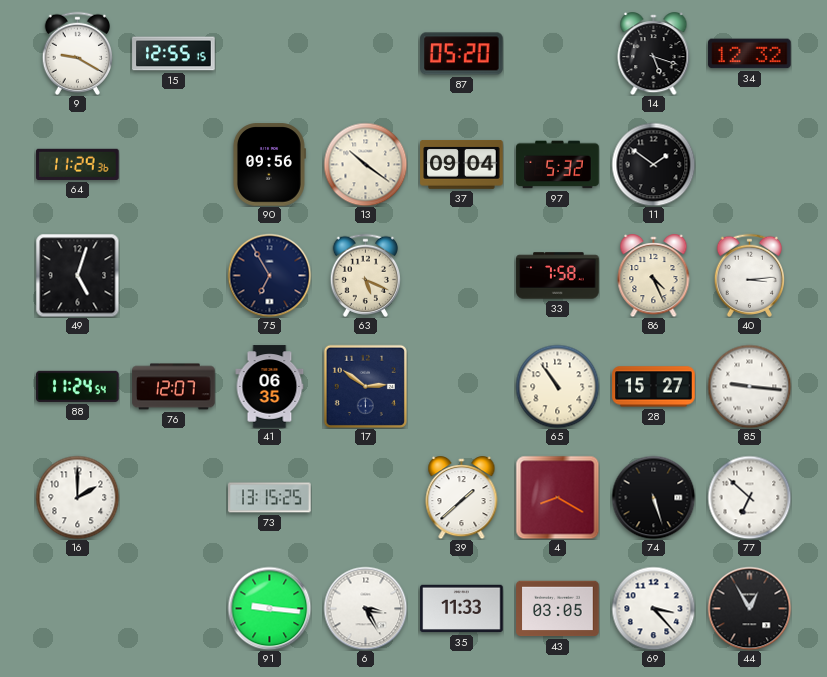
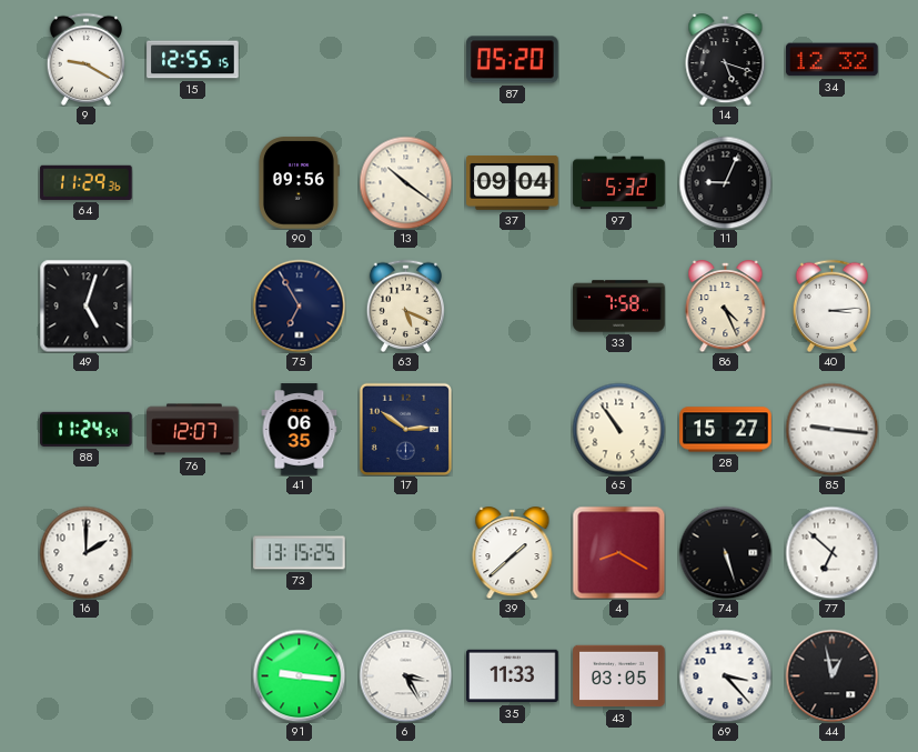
11: 1:51 -> 9:04 (725, 182)
44: 12:55 -> 12:58 (831, 675)
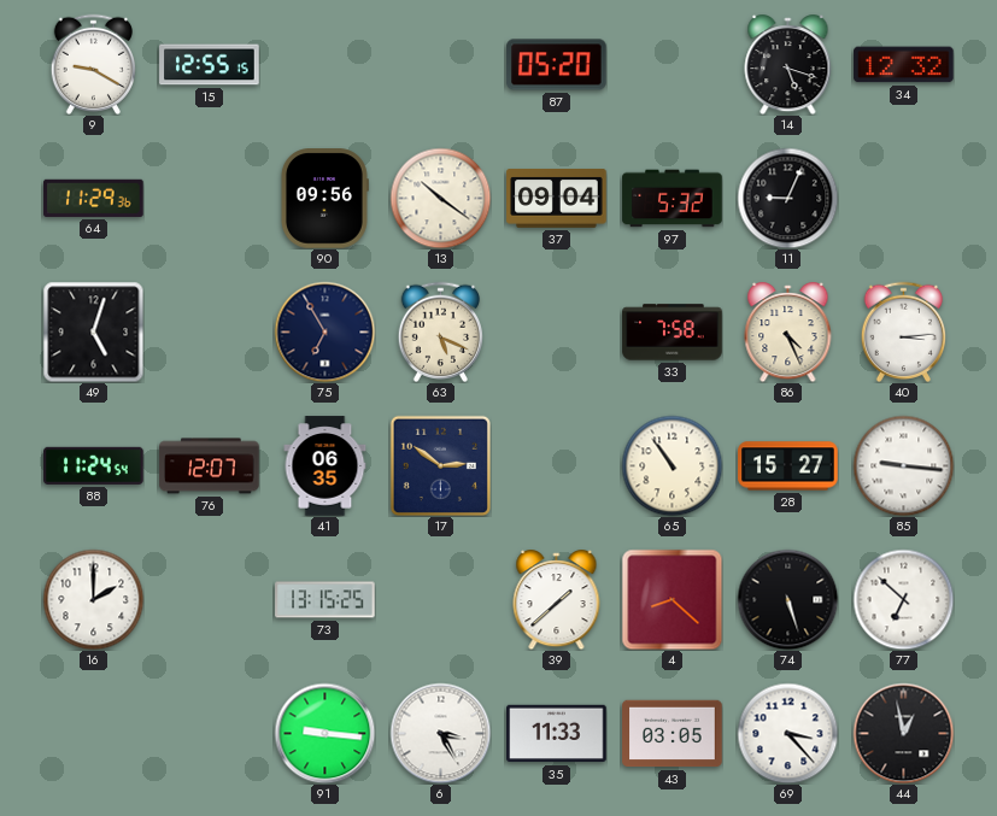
4: 8:20 -> 8:22 (671, 599)
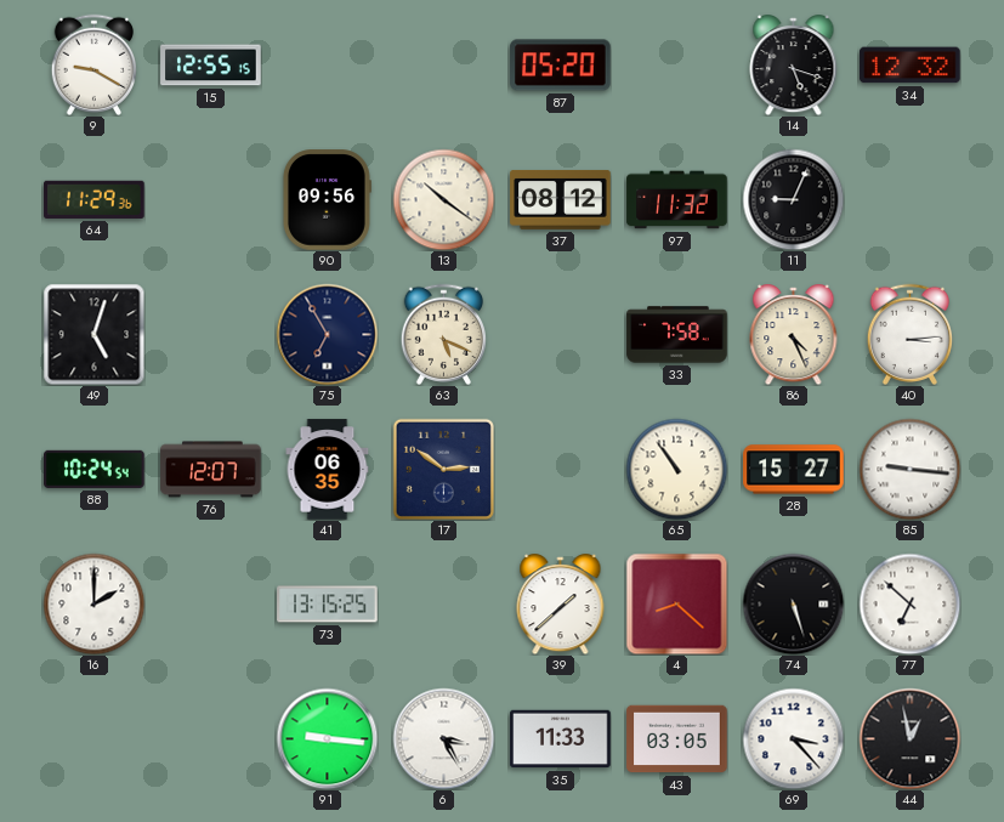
37: 09:04 -> 08:12 (561, 200)
97: 5:32 -> 11:32 (677, 200)
88: 11:24 -> 10:24 (95, 469)
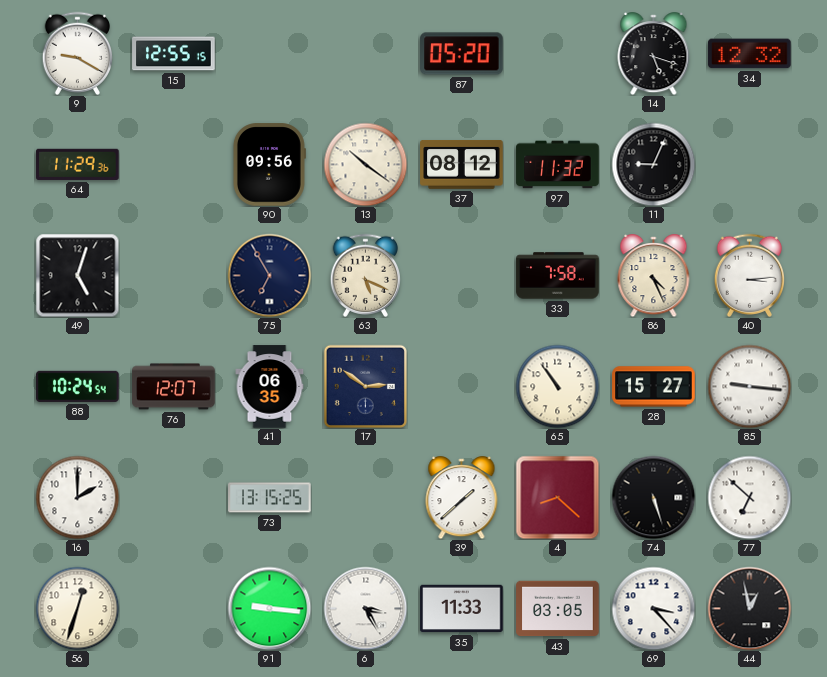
56: none -> 12:33 (77, 608)
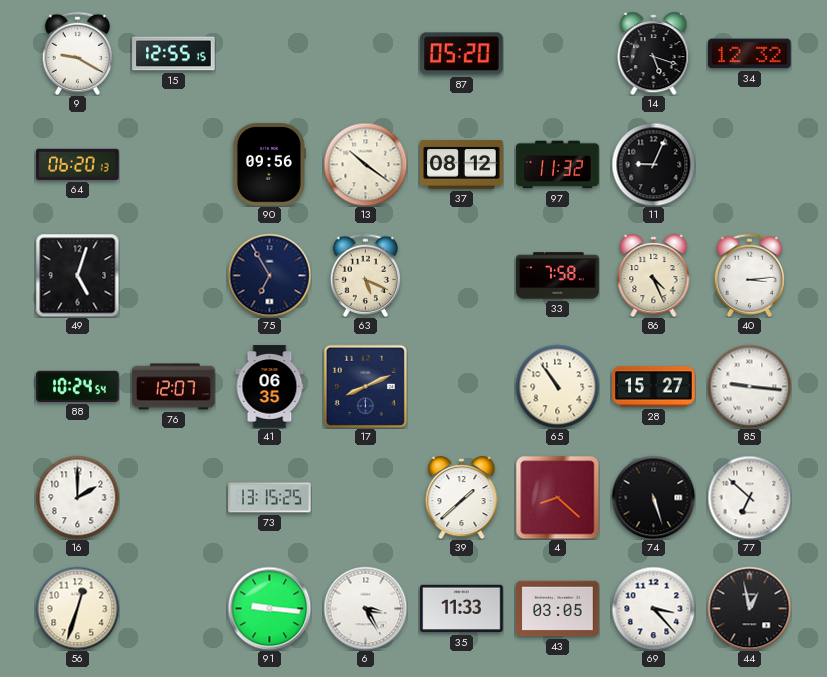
64: 11:29 -> 06:20 (78, 164)
17: 2:51 -> 8:11 (365, 386)
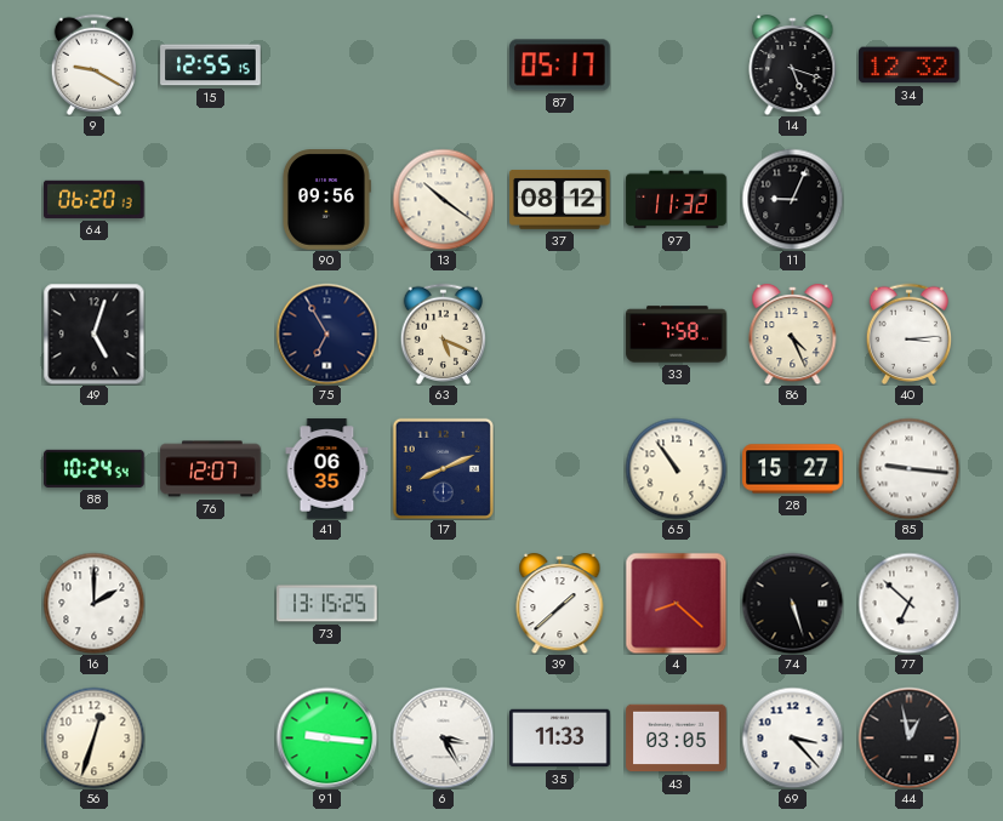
87: 05:20 -> 05:17 (560, 65)
